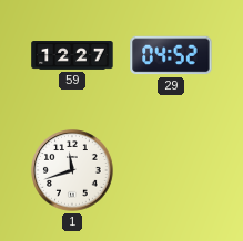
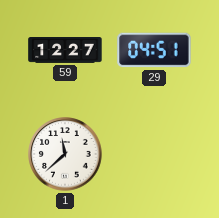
29: 04:52 -> 04:51 (154, 50)
1: 11:42 -> 11:38 (65, 154)
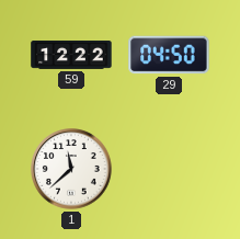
59: 12:27 -> 12:22 (71, 56)
29: 04:51 -> 04:50 (169, 55)
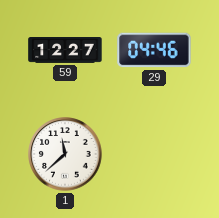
59: 12:22 -> 12:27 (65, 51)
29: 04:50 -> 04:46 (154, 50)
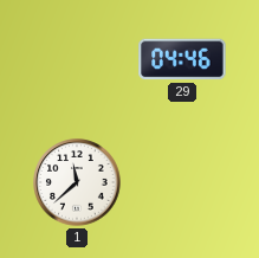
59: 12:27 -> none (65, 51)
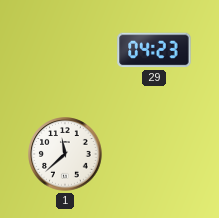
29: 04:46 -> 04:23 (154, 50)
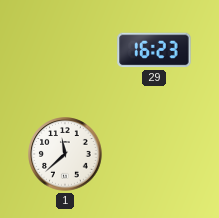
29: 04:23 -> 16:23 (154, 50)
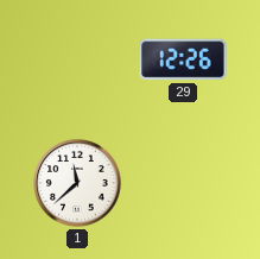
29: 16:23 -> 12:26 (183, 59)
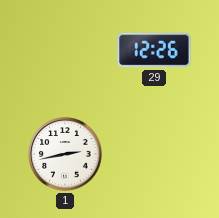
1: 11:38 -> 2:43 (65, 154)
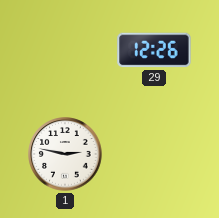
1: 2:43 -> 2:47 (65, 154)
